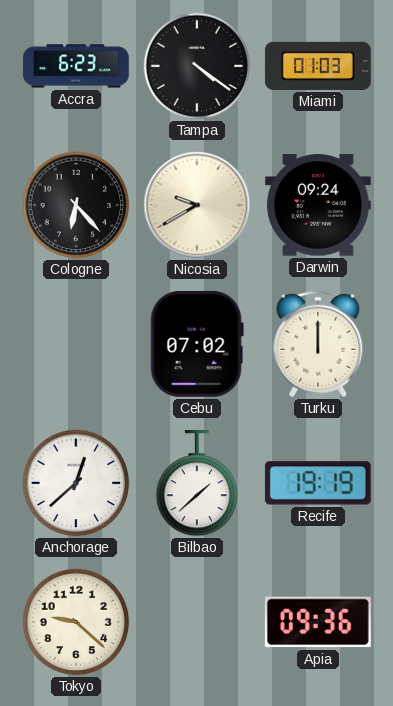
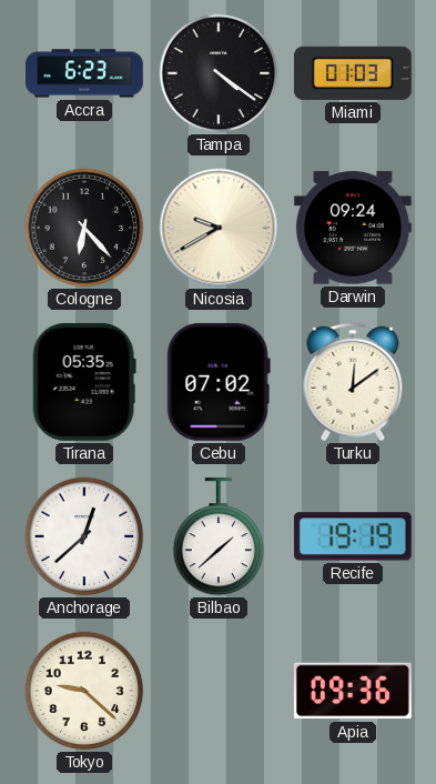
Tirana: none -> 05:35 (84, 382)
Turku: 12:00 -> 12:09 (353, 382)
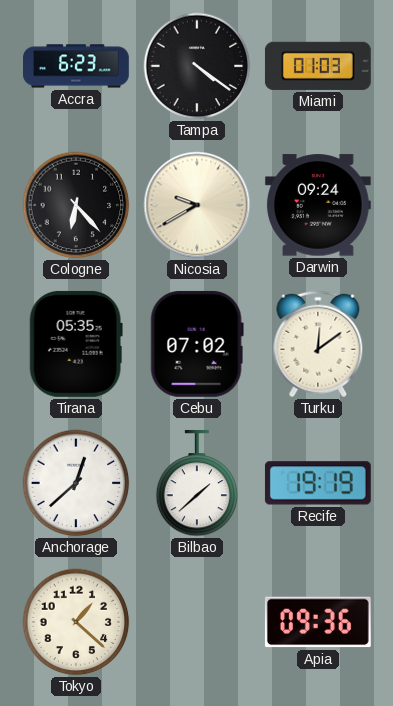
Tokyo: 9:22 -> 1:22 (76, 622)
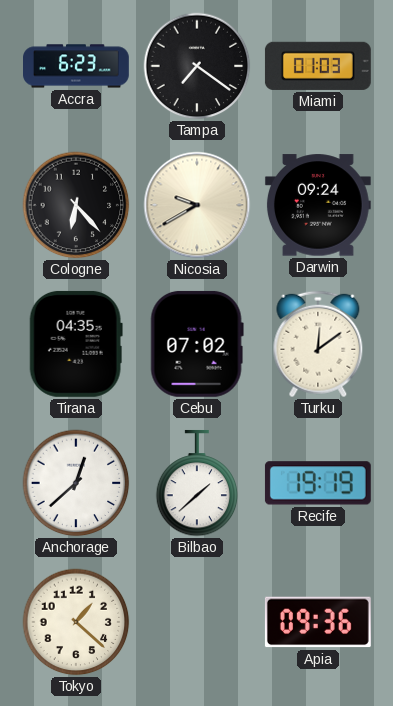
Tampa: 4:21 -> 7:21 (197, 66)
Tirana: 05:35 -> 04:35 (76, 344)
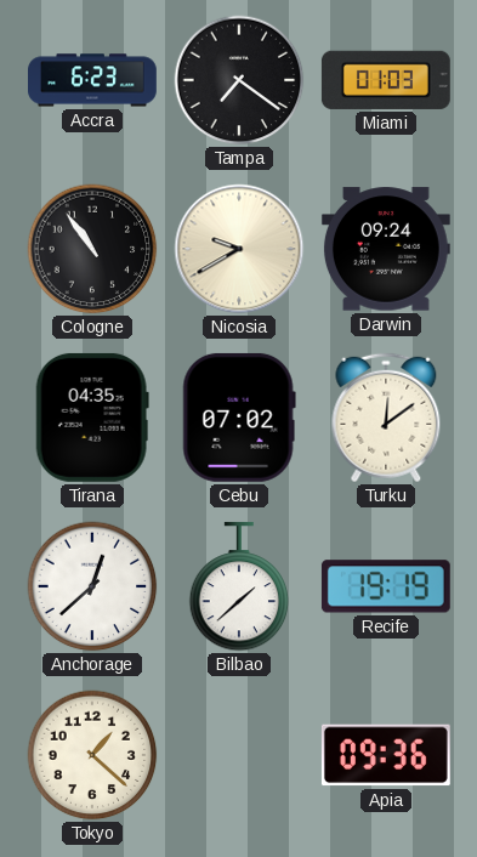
Cologne: 6:23 -> 10:54 (92, 249)
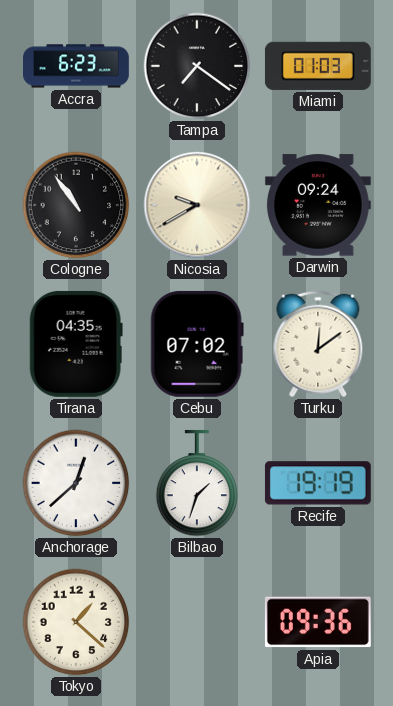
Bilbao: 1:38 -> 1:33 (197, 483)
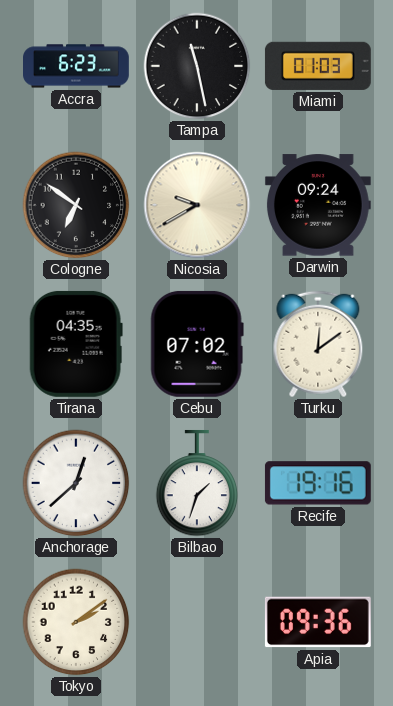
Tampa: 7:21 -> 11:28 (197, 66)
Cologne: 10:54 -> 6:51 (76, 205)
Recife: 19:19 -> 19:16 (318, 483)
Tokyo: 1:22 -> 2:09 (76, 622)
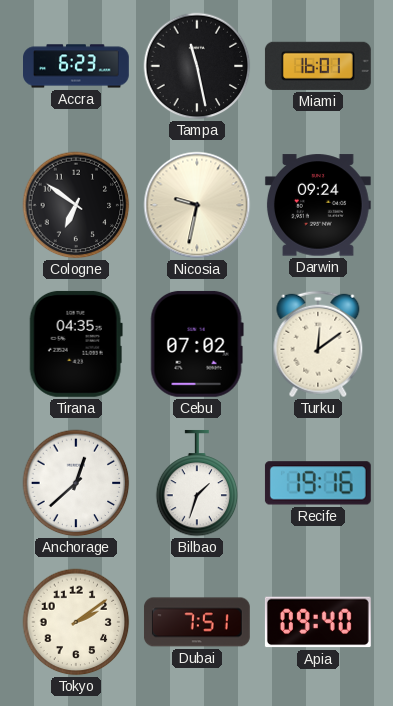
Miami: 01:03 -> 16:01 (318, 66)
Nicosia: 9:40 -> 9:32 (197, 205)
Dubai: none -> 7:51 (197, 622)
Apia: 09:36 -> 09:40 (318, 622)
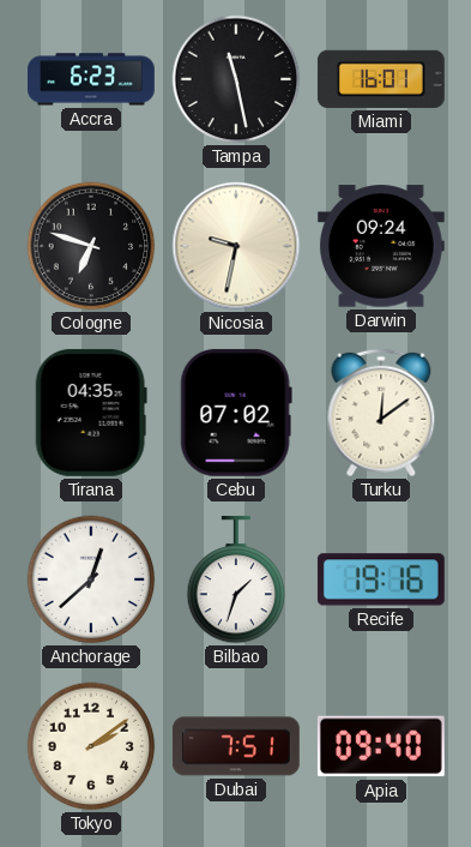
Cologne: 6:51 -> 6:48 (91, 246)
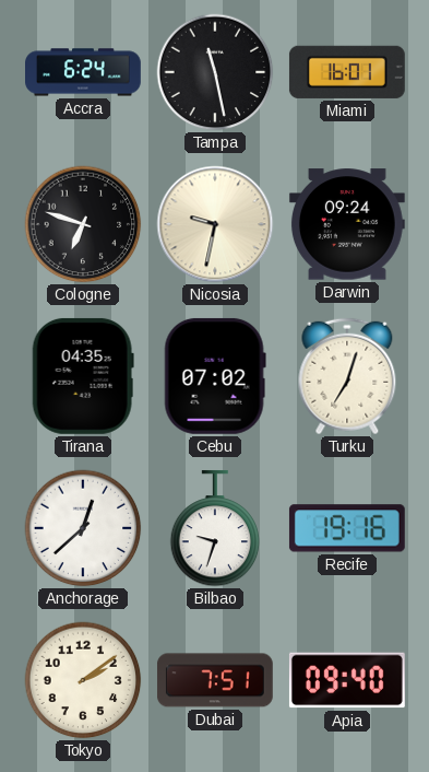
Accra: 6:23 -> 6:24 (84, 72)
Turku: 12:09 -> 7:03 (347, 376)
Bilbao: 1:33 -> 9:33 (215, 528)
